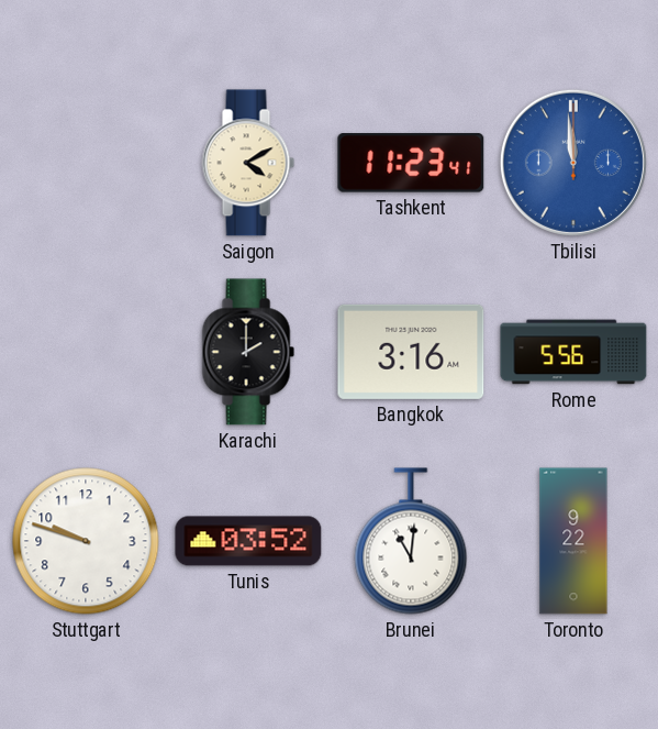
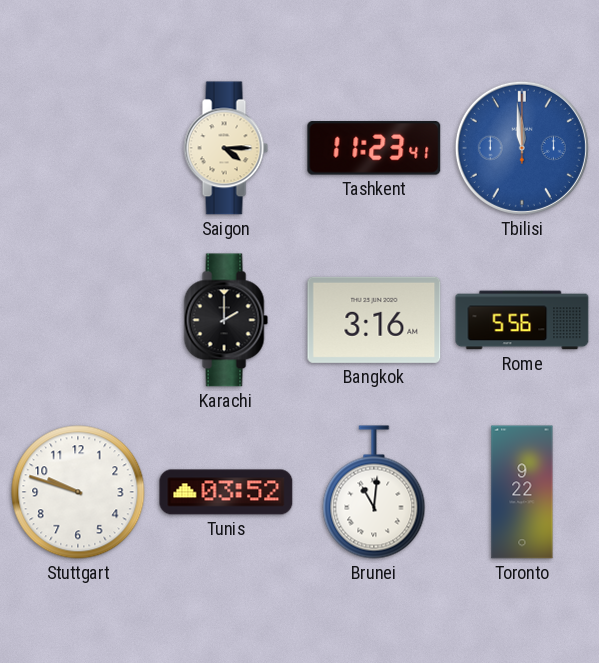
Saigon: 4:10 -> 4:15 (226, 148)
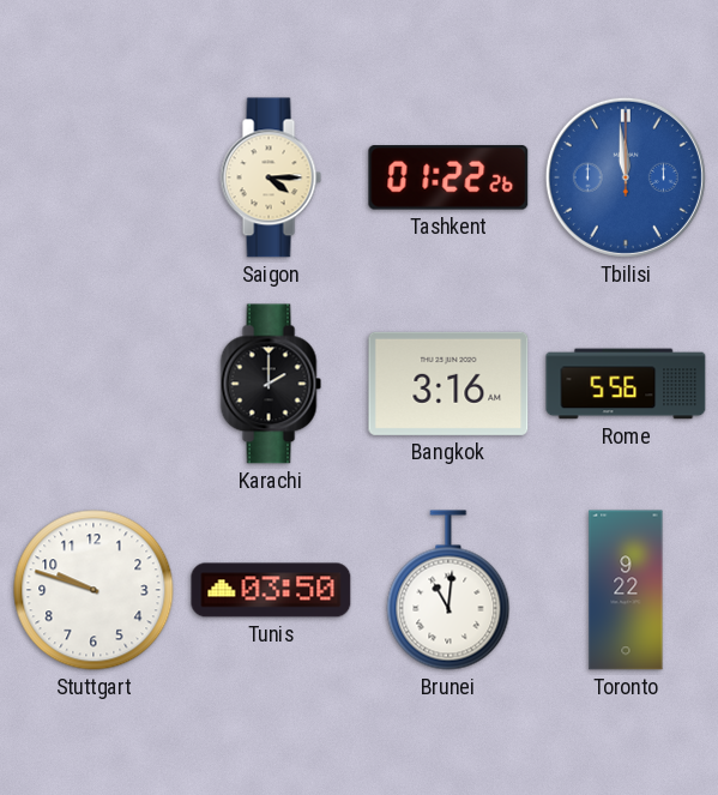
Tashkent: 11:23 -> 01:22 (448, 177)
Tunis: 03:52 -> 03:50 (271, 590)
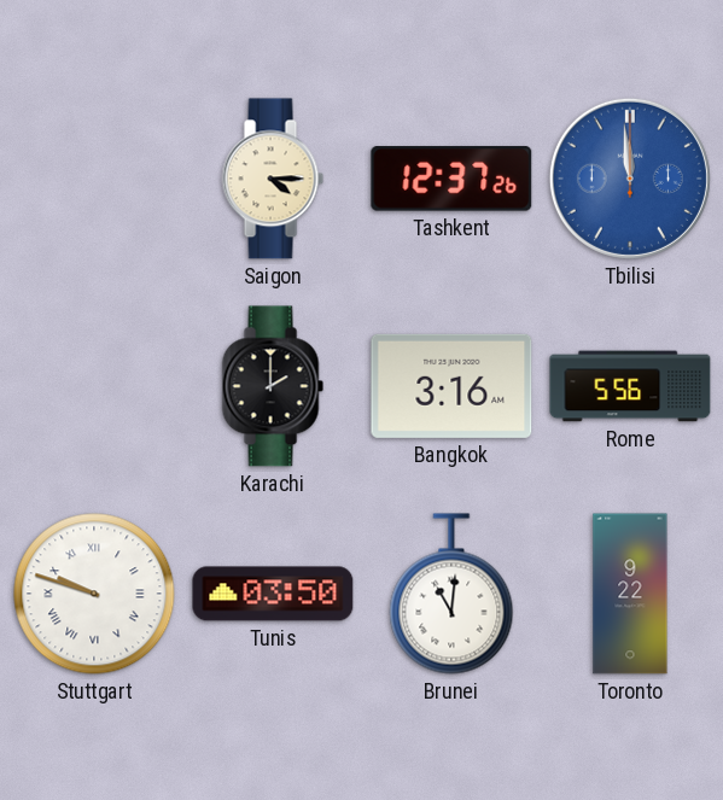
Tashkent: 01:22 -> 12:37 (451, 179)
Stuttgart numerals: Arabic -> Roman (94, 594)
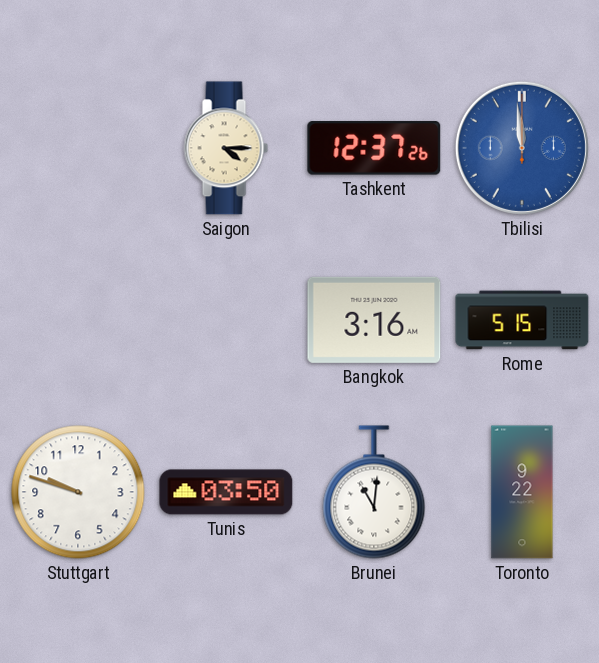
Karachi: 2:00 -> none (273, 386)
Rome: 5:56 -> 5:15 (522, 320)
Stuttgart numerals: Roman -> Arabic (78, 492)
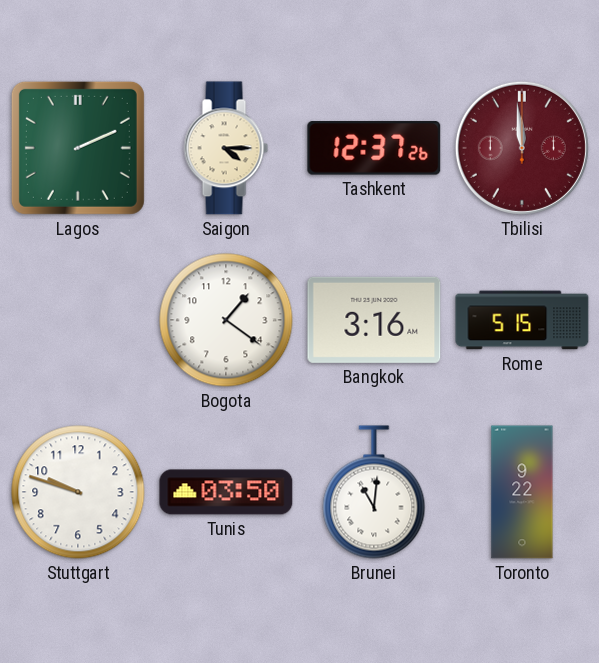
Lagos: none -> 2:11 (78, 148)
Tbilisi dial: blue -> burgundy (522, 148)
Bogota: none -> 1:21 (226, 320)
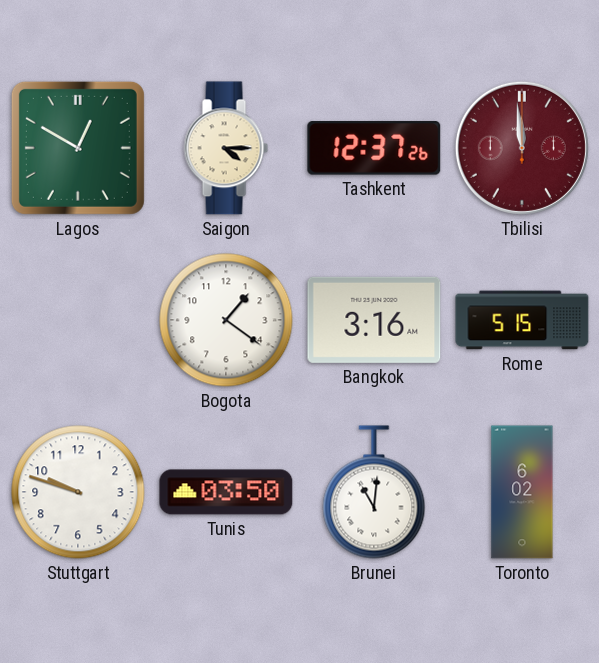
Lagos: 2:11 -> 12:50 (78, 148)
Toronto: 9:22 -> 6:02 (522, 492)
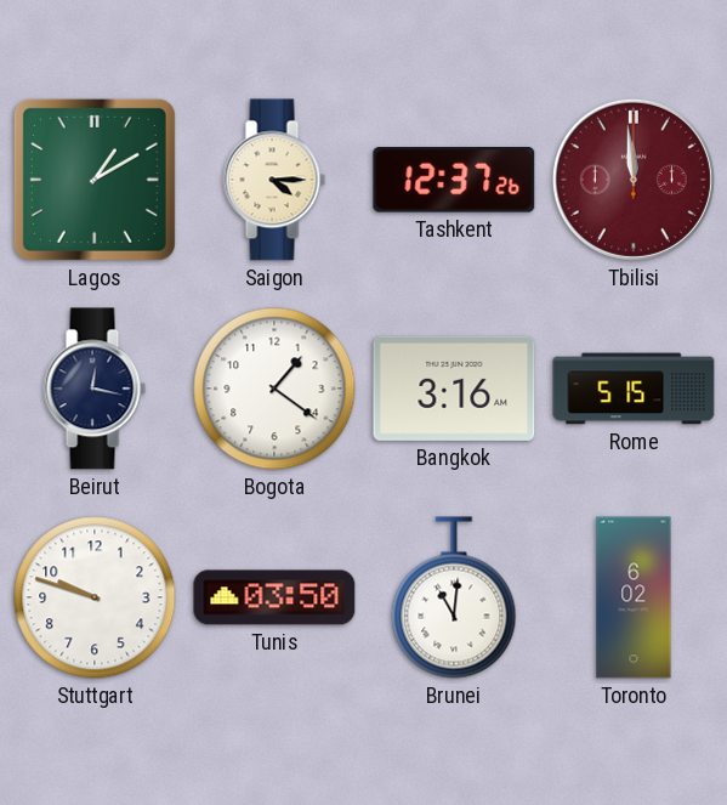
Lagos: 12:50 -> 1:10 (95, 180)
Beirut: none -> 12:17 (95, 389)
